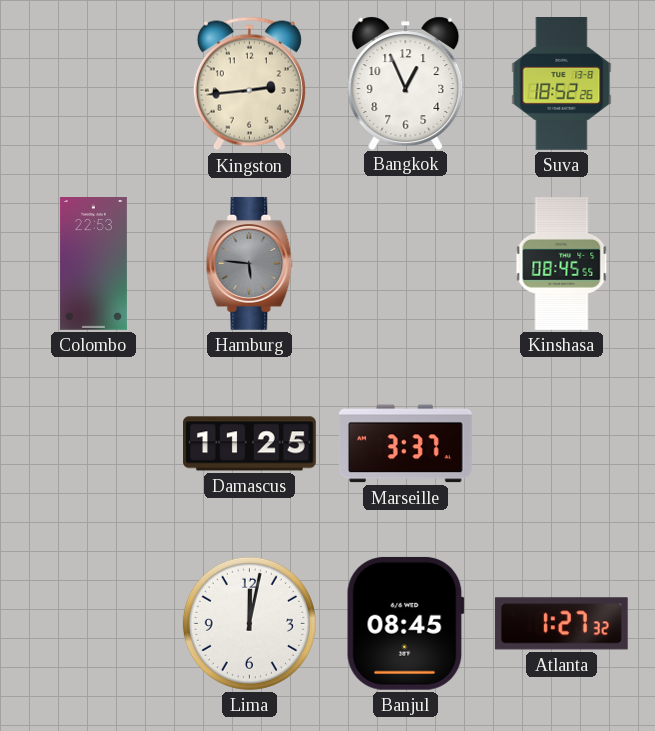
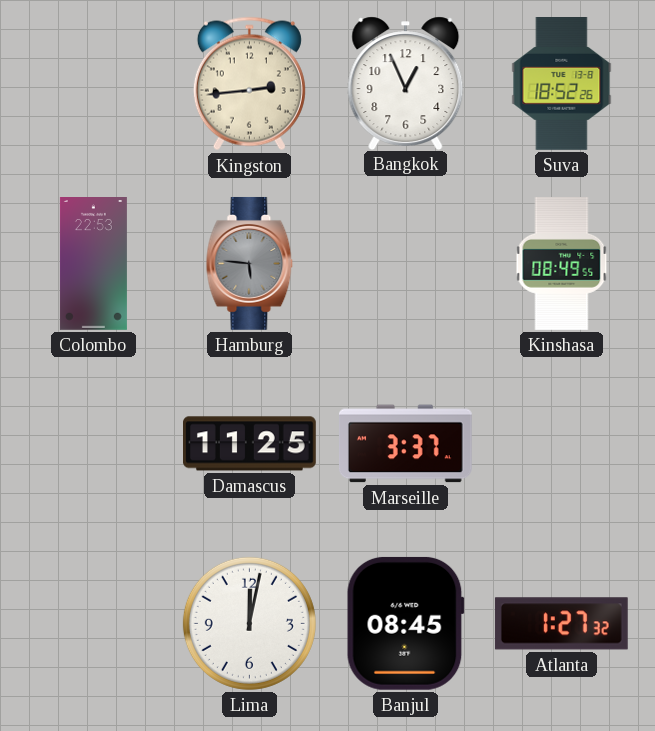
Kinshasa: 08:45 -> 08:49 (562, 264)
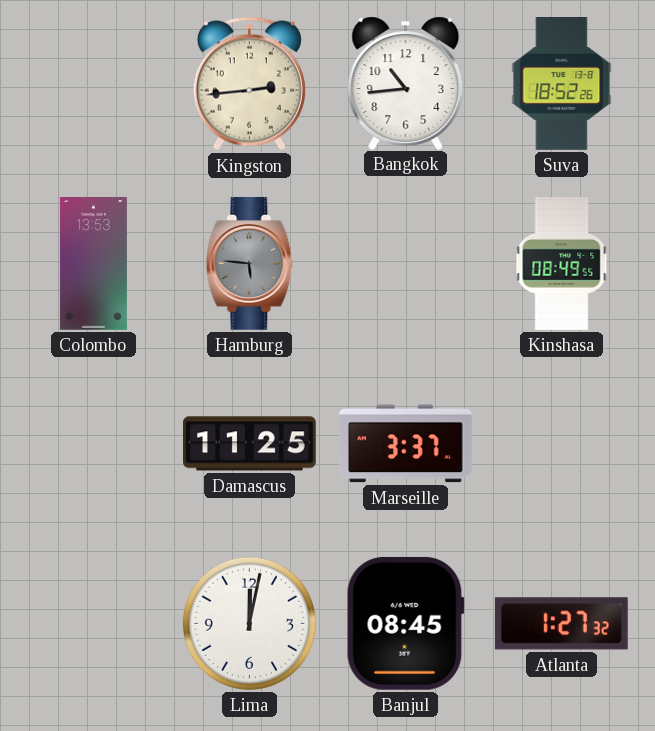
Bangkok: 12:56 -> 10:44 (406, 83)
Colombo: 22:53 -> 13:53 (93, 264)
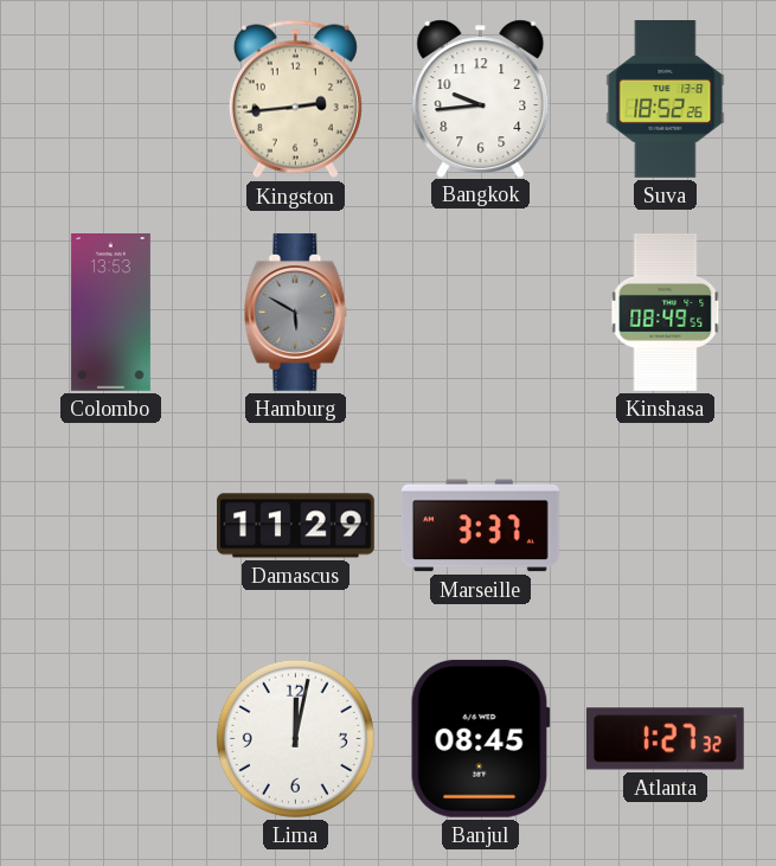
Bangkok: 10:44 -> 9:44 (481, 98)
Hamburg: 5:46 -> 5:50 (296, 313)
Damascus: 11:25 -> 11:29 (296, 526)
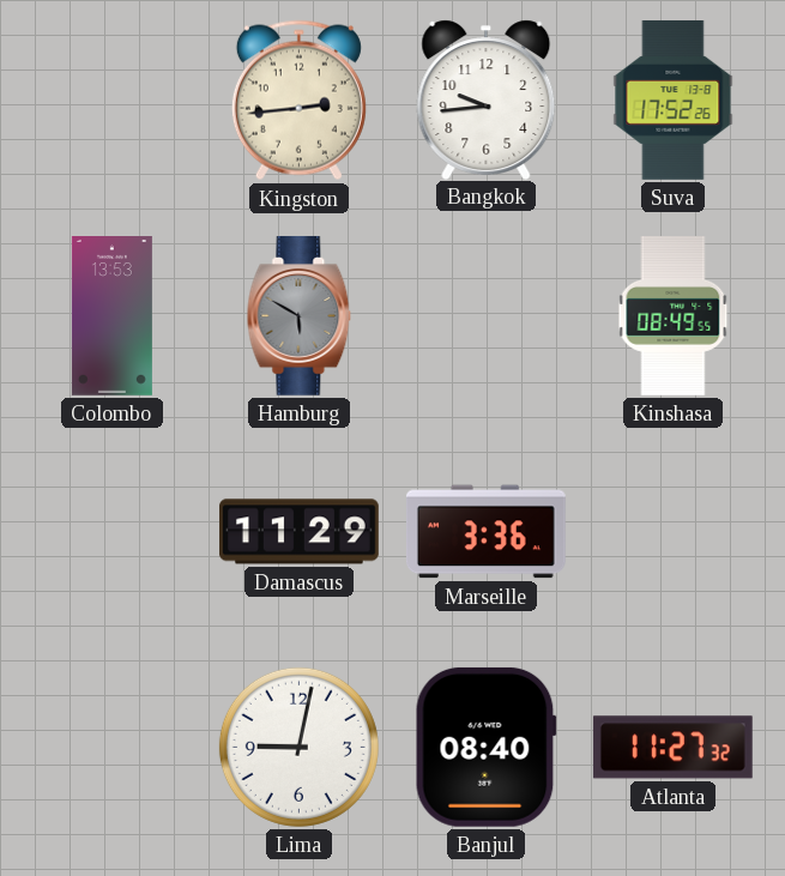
Suva: 18:52 -> 17:52 (674, 101)
Marseille: 3:37 -> 3:36 (485, 532)
Lima: 12:02 -> 9:02 (298, 747)
Banjul: 08:45 -> 08:40 (485, 747)
Atlanta: 1:27 -> 11:27 (672, 748)
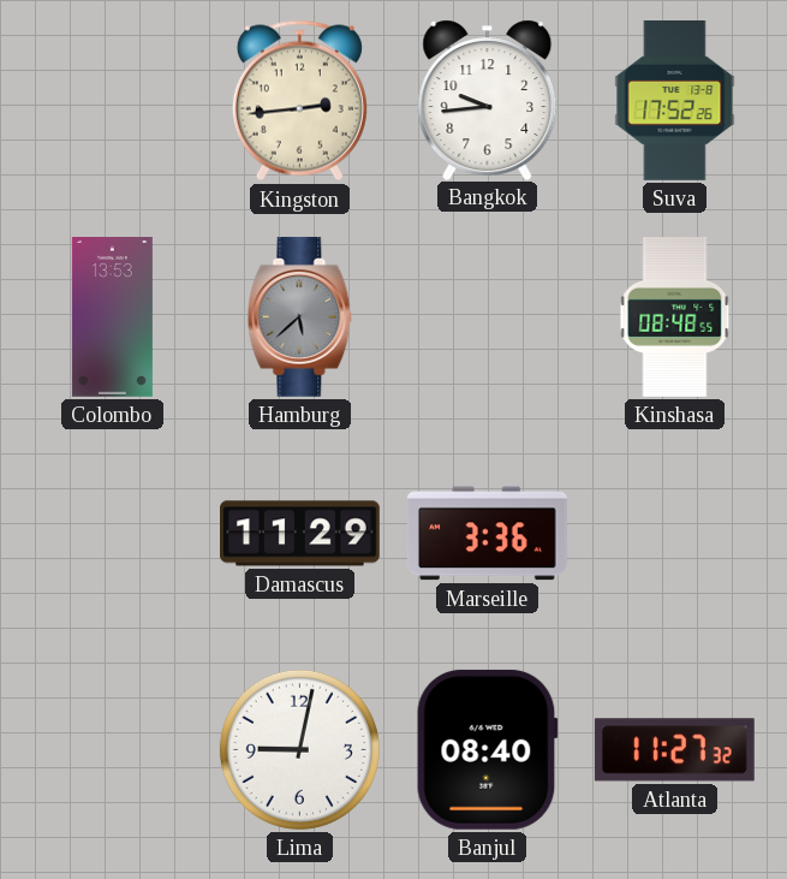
Hamburg: 5:50 -> 5:38 (300, 317)
Kinshasa: 08:49 -> 08:48 (675, 317)
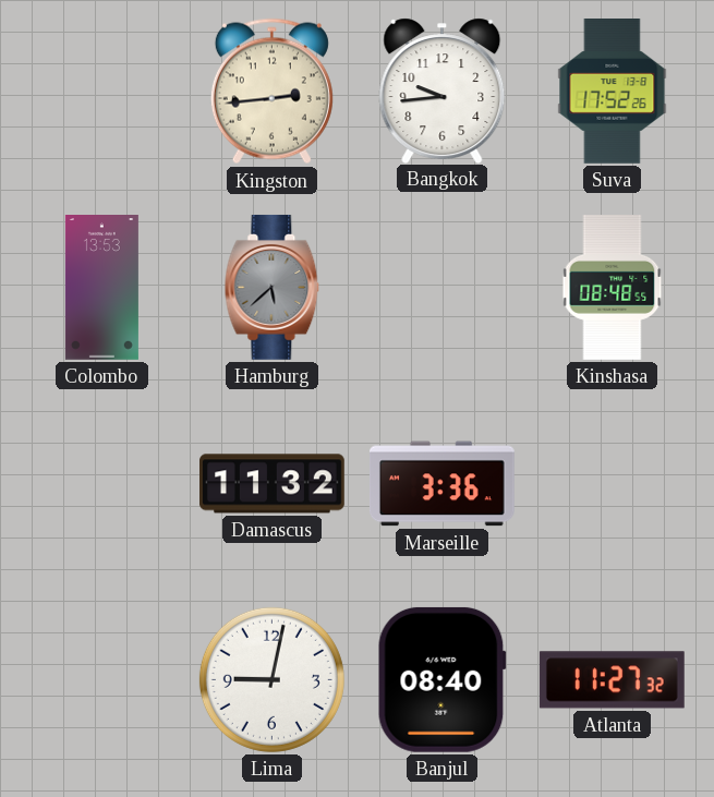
Damascus: 11:29 -> 11:32 (273, 484)
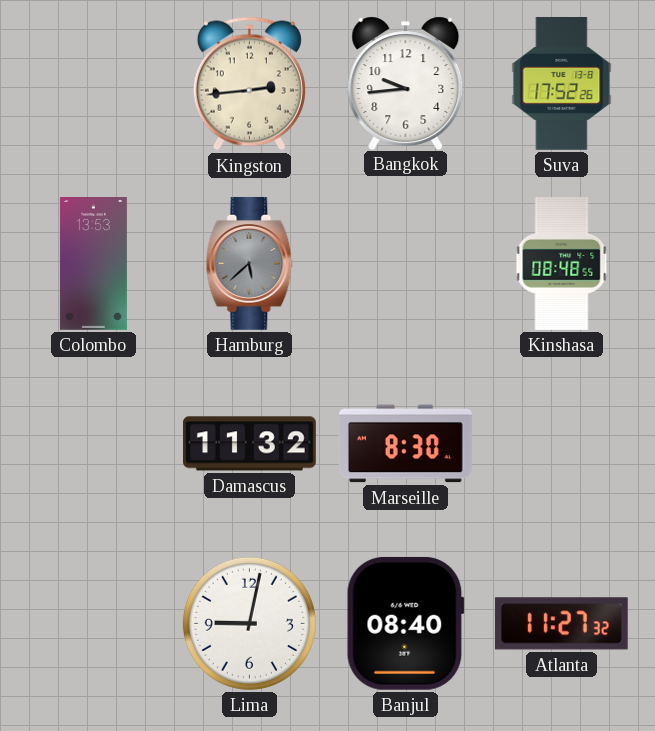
Marseille: 3:36 -> 8:30 (405, 444)
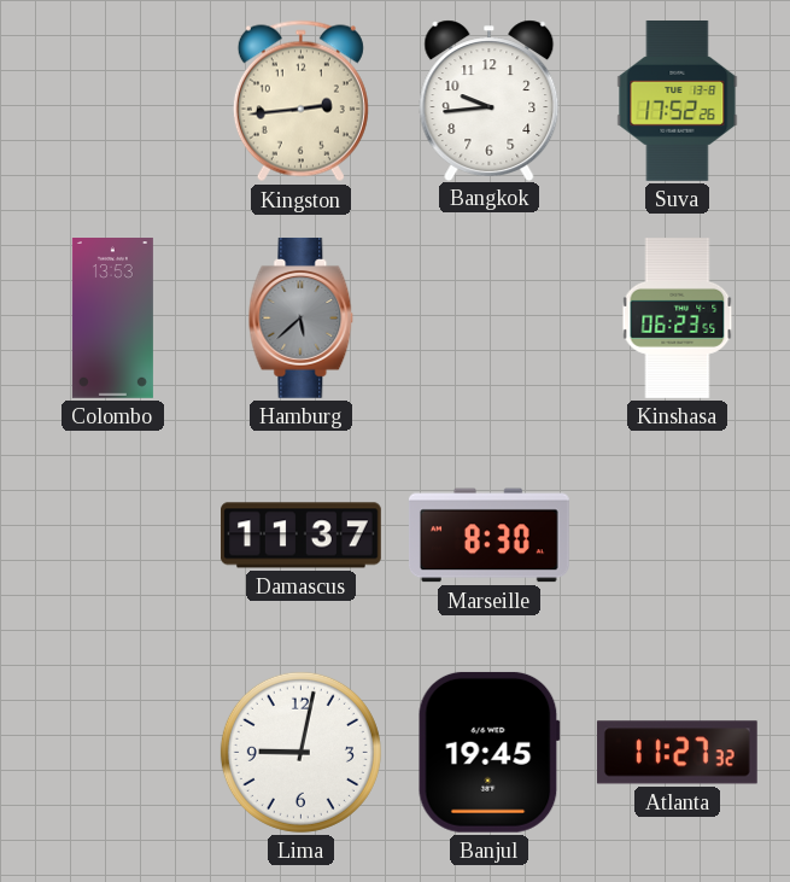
Kinshasa: 08:48 -> 06:23 (678, 319)
Damascus: 11:32 -> 11:37 (302, 536)
Banjul: 08:40 -> 19:45 (488, 752)
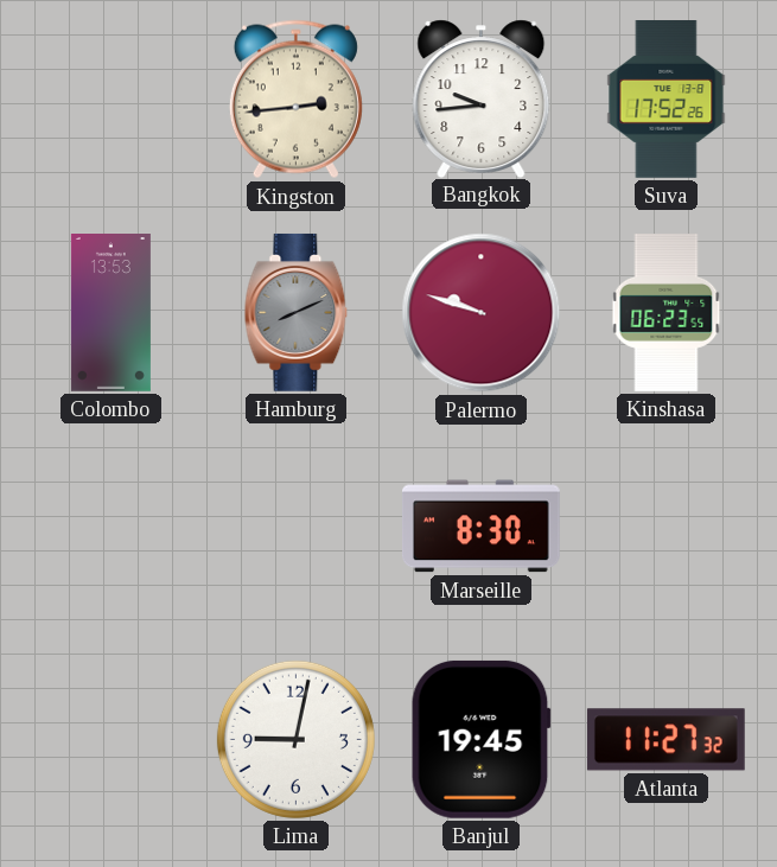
Hamburg: 5:38 -> 8:11 (297, 313)
Palermo: none -> 9:48 (482, 313)
Damascus: 11:37 -> none (302, 536)
